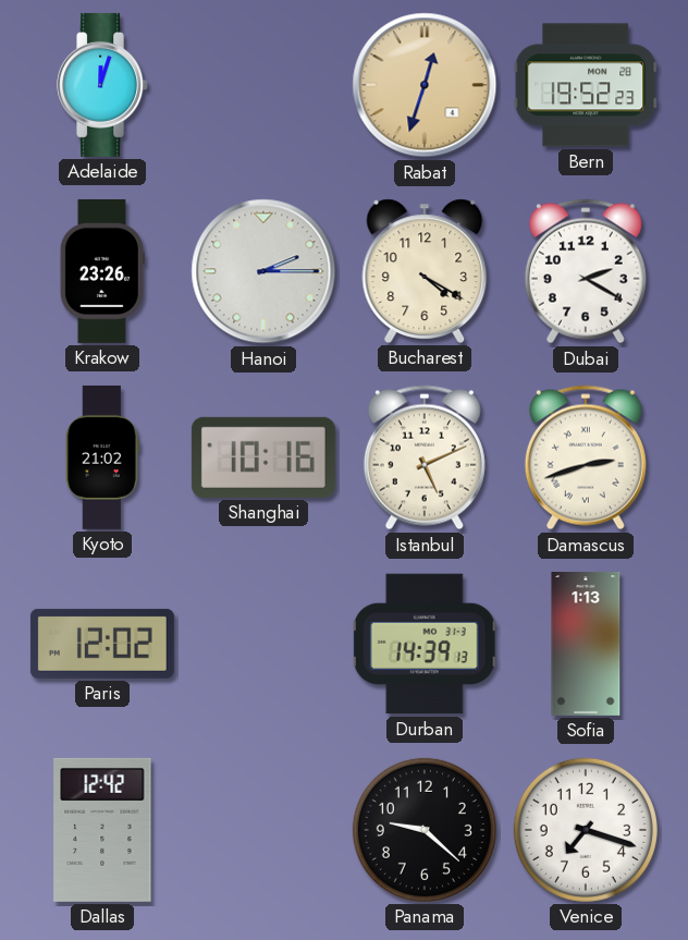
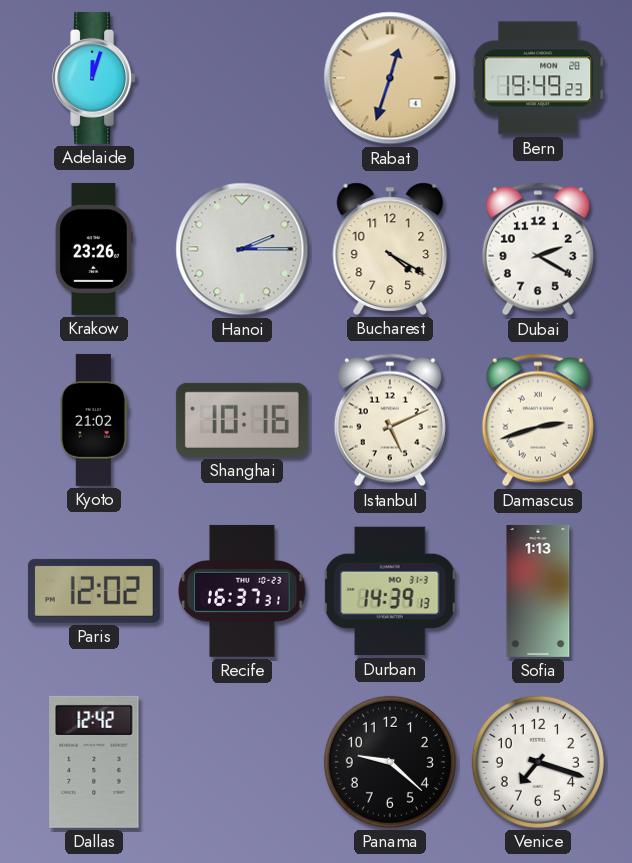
Bern: 19:52 -> 19:49 (538, 78)
Recife: none -> 16:37 (242, 591)
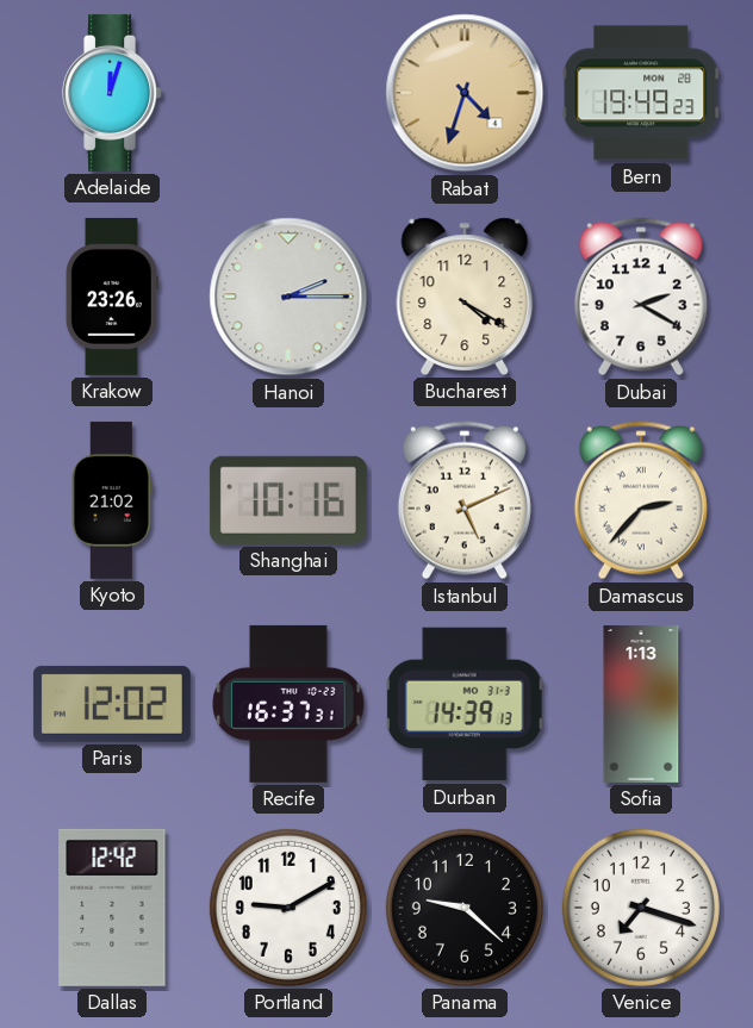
Rabat: 12:33 -> 4:33 (465, 93)
Damascus: 2:42 -> 2:37 (641, 500)
Portland: none -> 9:10 (288, 908)
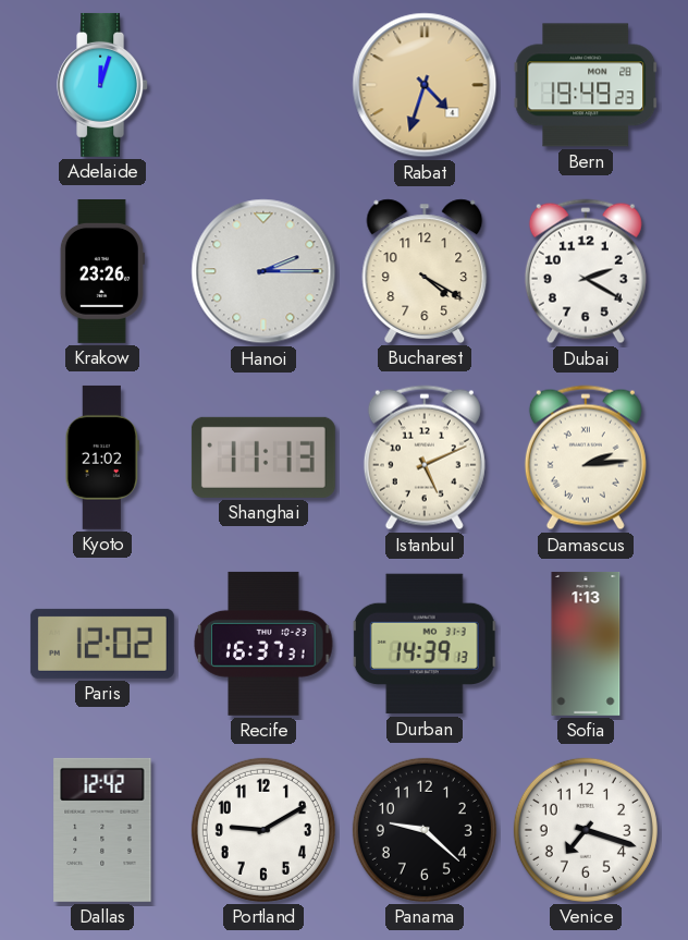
Shanghai: 10:16 -> 11:13 (263, 457)
Damascus: 2:37 -> 2:14 (586, 457)
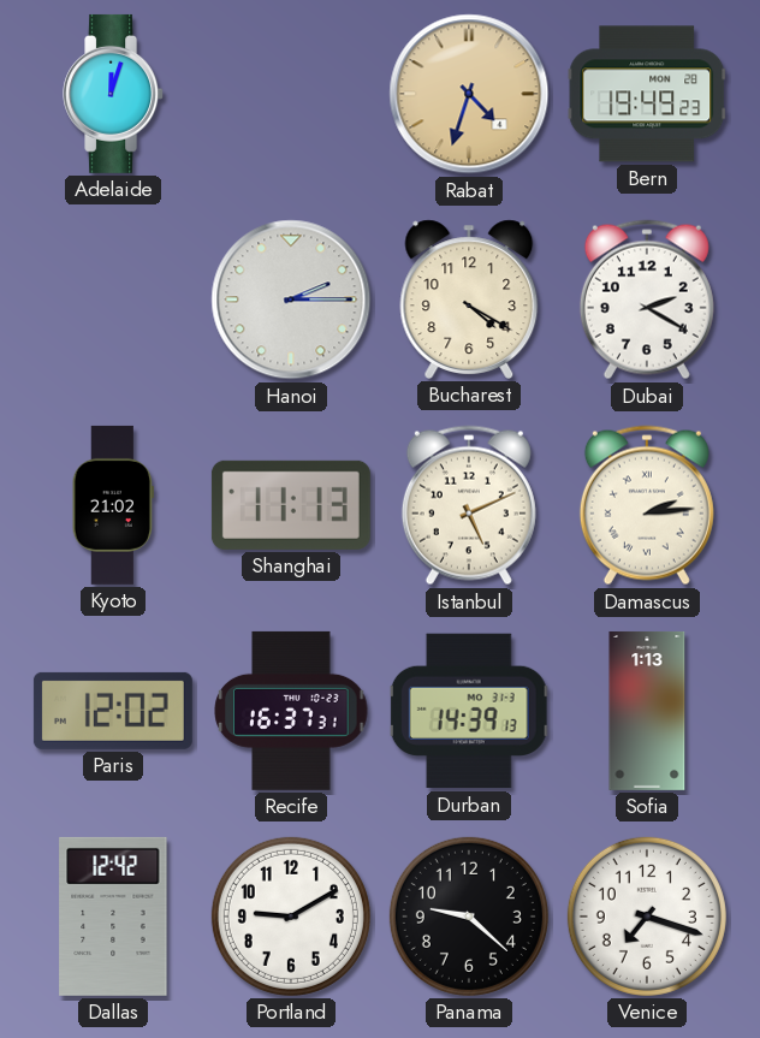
Krakow: 23:26 -> none (102, 271)
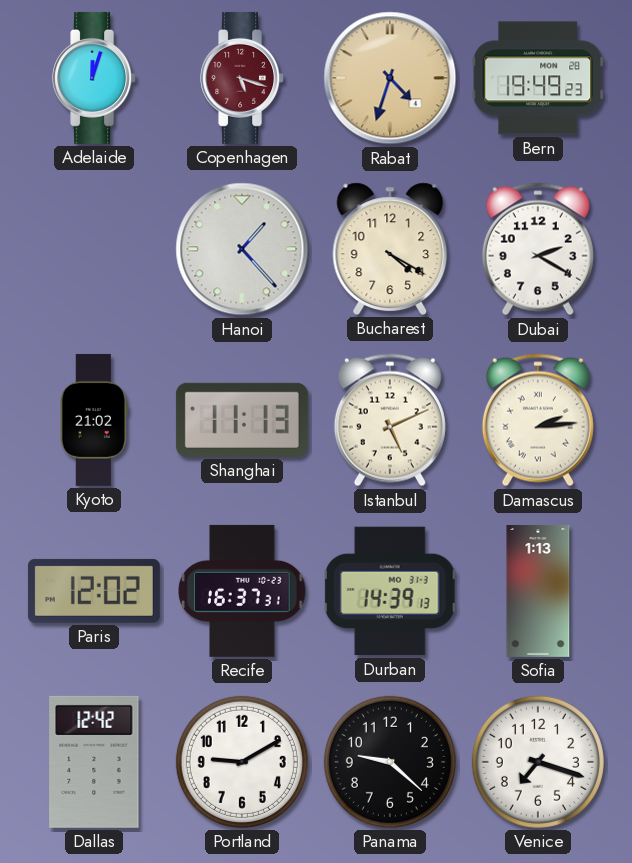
Copenhagen: none -> 5:18 (243, 78)
Hanoi: 2:15 -> 1:23 (242, 249)
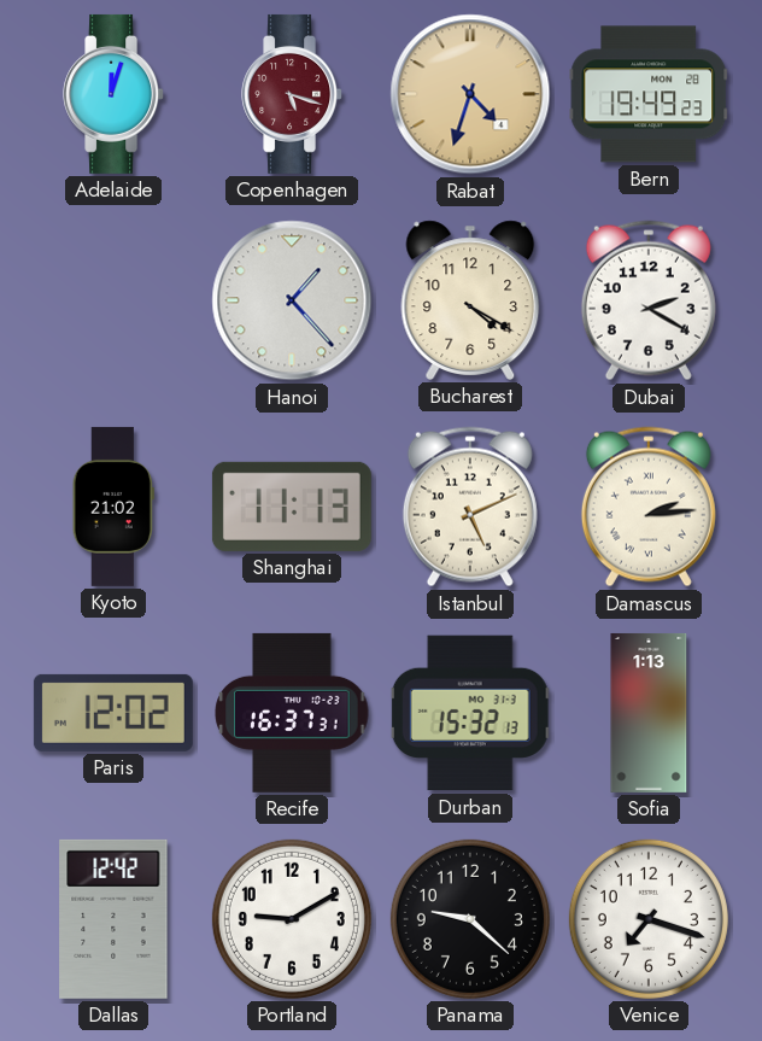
Durban: 14:39 -> 15:32 (470, 713)
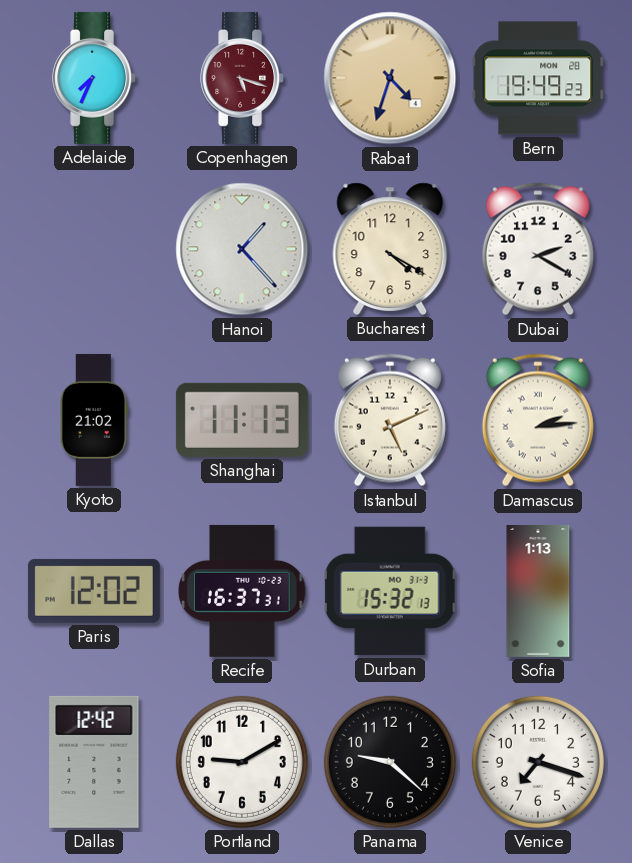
Adelaide: 12:03 -> 7:34 (95, 78)
